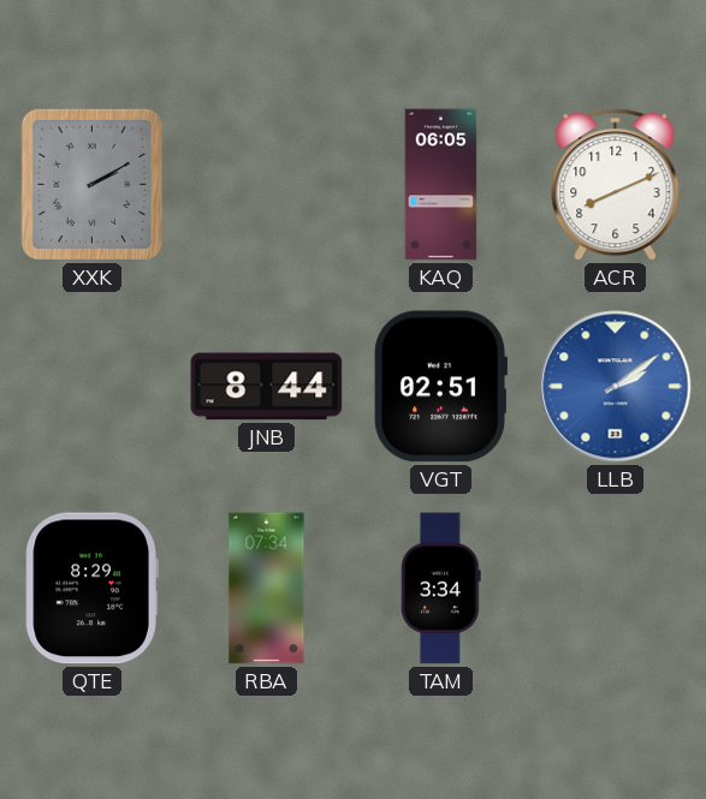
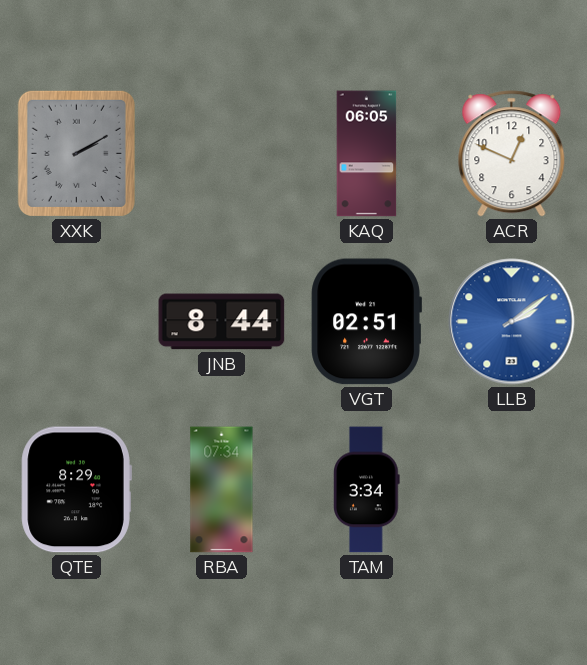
ACR: 8:11 -> 12:49 (512, 154)
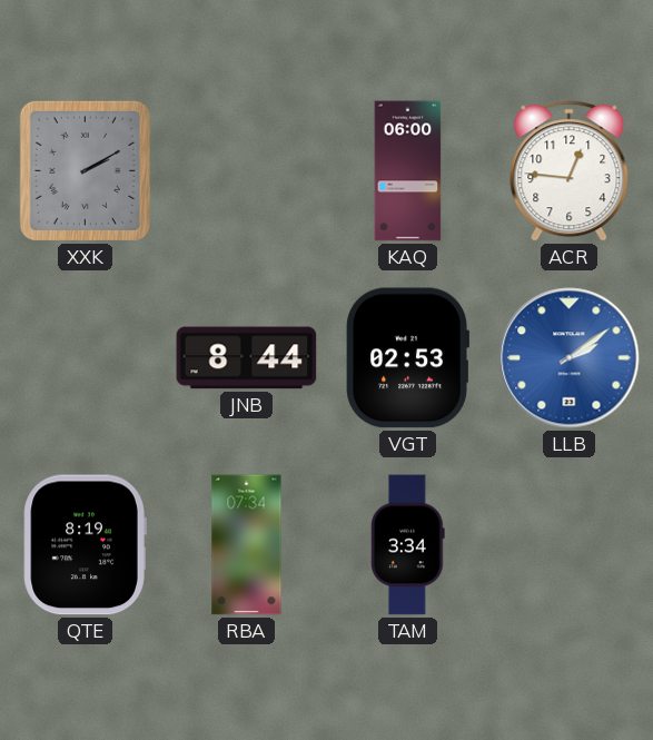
KAQ: 06:05 -> 06:00 (408, 171)
ACR: 12:49 -> 12:46 (570, 171)
VGT: 02:51 -> 02:53 (407, 358)
QTE: 8:29 -> 8:19 (85, 545)
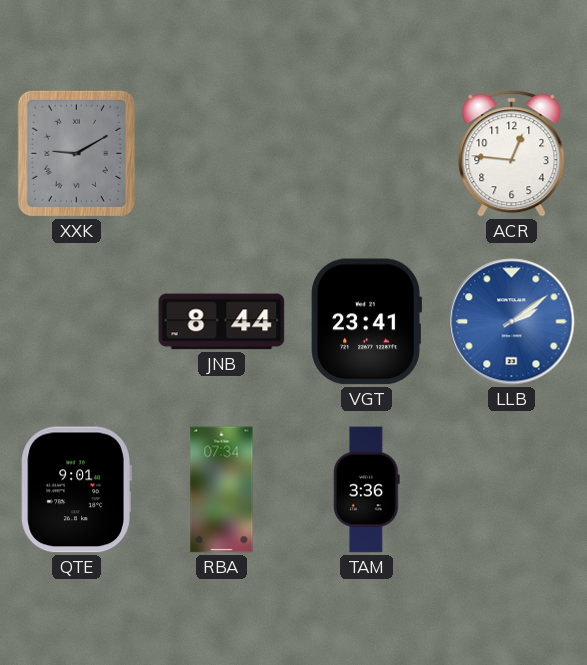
XXK: 2:10 -> 9:10 (76, 153)
KAQ: 06:00 -> none (408, 171)
VGT: 02:53 -> 23:41 (366, 322)
QTE: 8:19 -> 9:01 (76, 490)
TAM: 3:34 -> 3:36 (367, 490)
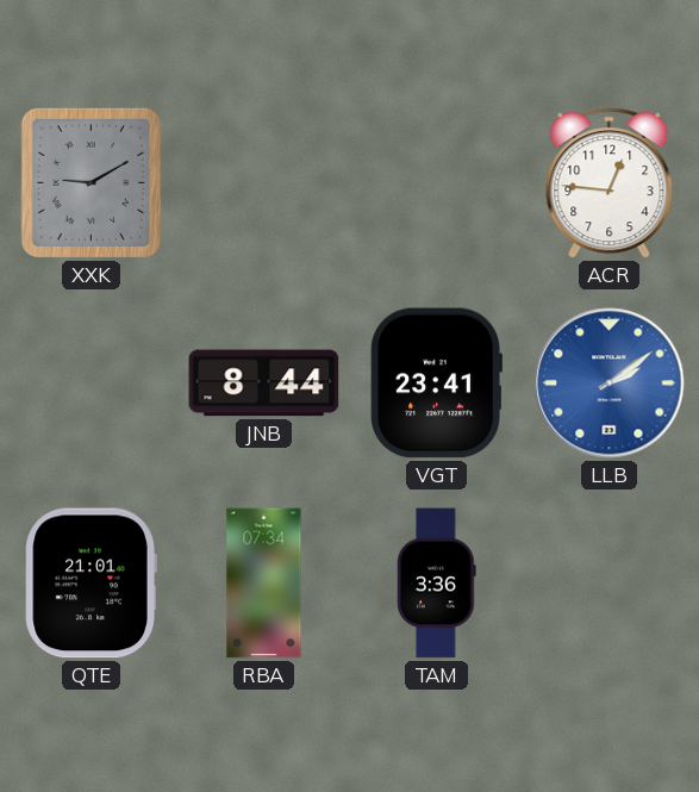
QTE: 9:01 -> 21:01 (91, 584)
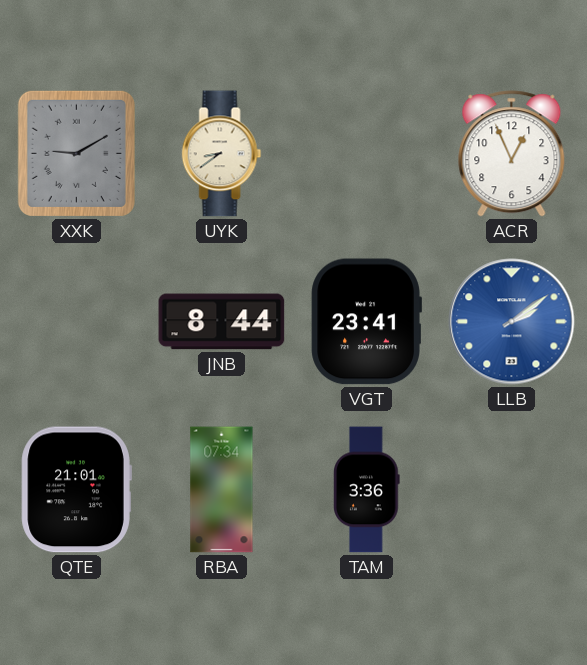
UYK: none -> 8:39 (222, 154)
ACR: 12:46 -> 12:56 (512, 154)
